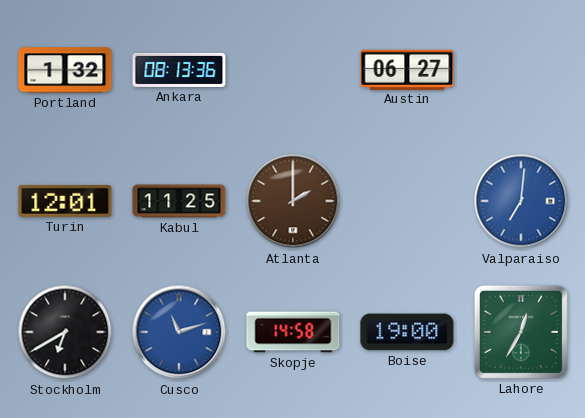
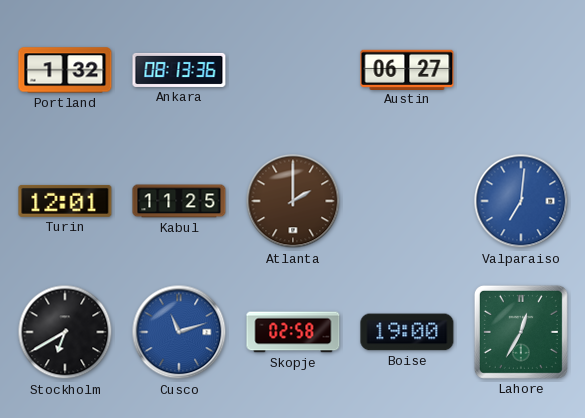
Skopje: 14:58 -> 02:58 (293, 332)
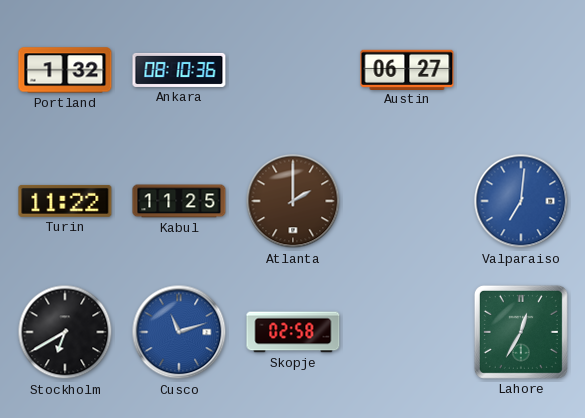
Ankara: 08:13 -> 08:10 (179, 70)
Turin: 12:01 -> 11:22 (65, 201)
Boise: 19:00 -> none (407, 332)
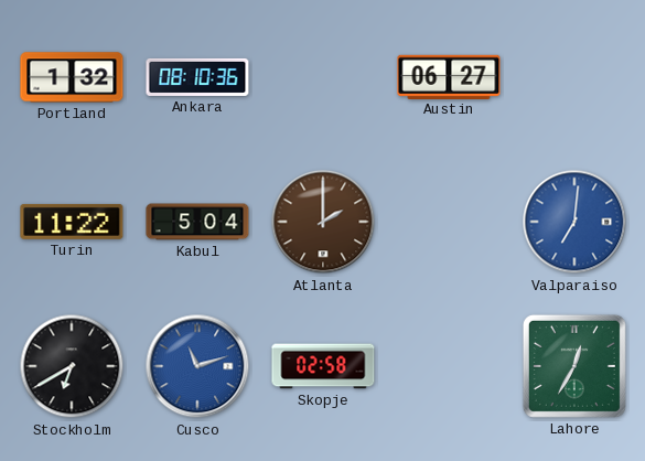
Kabul: 11:25 -> 5:04 (197, 222)
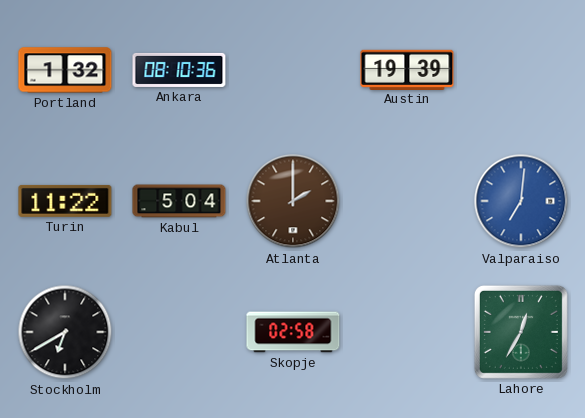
Austin: 06:27 -> 19:39 (407, 69)
Cusco: 11:12 -> none (197, 366)
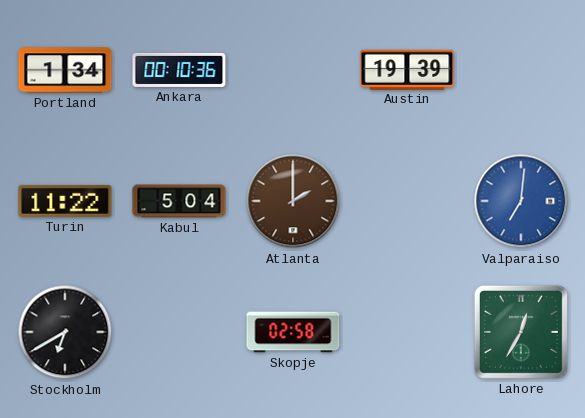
Portland: 1:32 -> 1:34 (65, 70)
Ankara: 08:10 -> 00:10 (179, 70)
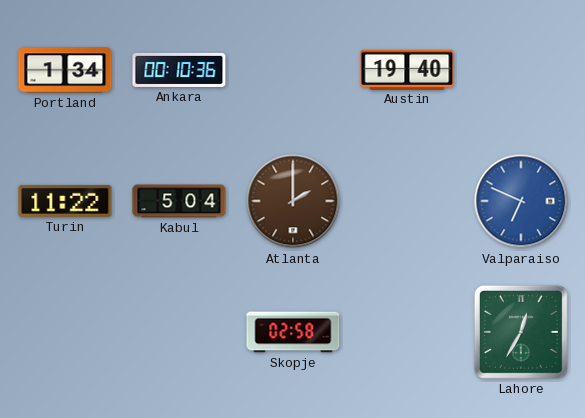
Austin: 19:39 -> 19:40 (407, 69)
Valparaiso: 7:01 -> 6:49 (521, 201)
Stockholm: 6:40 -> none (65, 332)
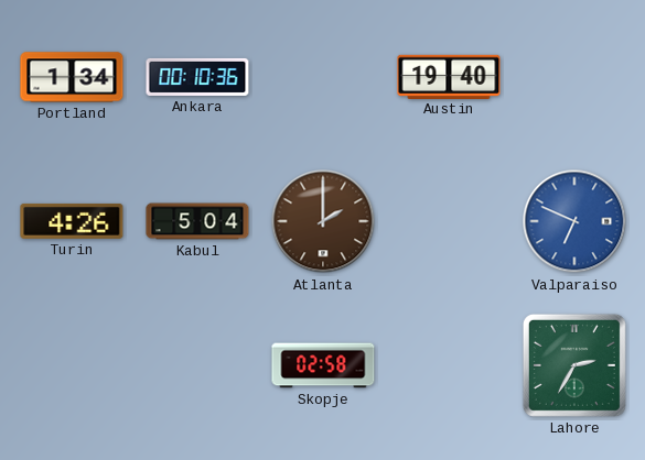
Turin: 11:22 -> 4:26 (72, 221)
Lahore: 12:35 -> 2:35 (574, 365)
